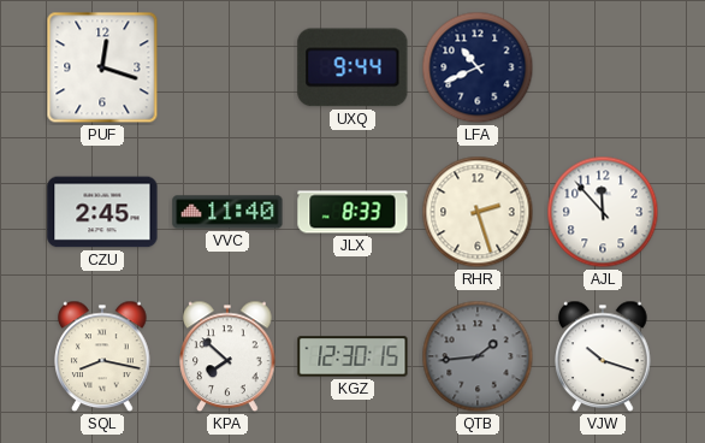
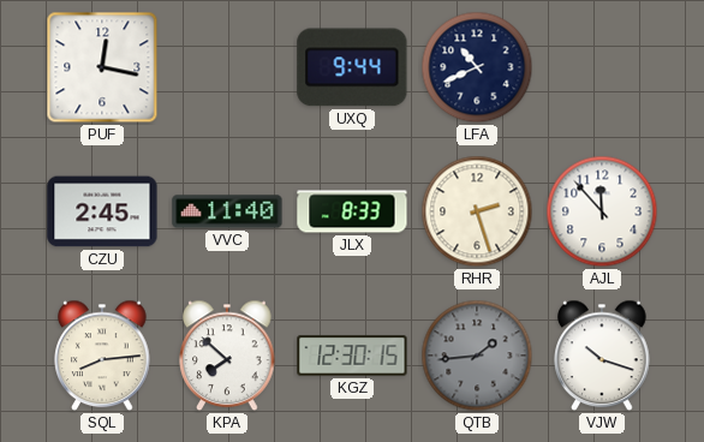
PUF: 12:18 -> 12:17 (102, 67)
SQL: 8:17 -> 8:14 (102, 356)
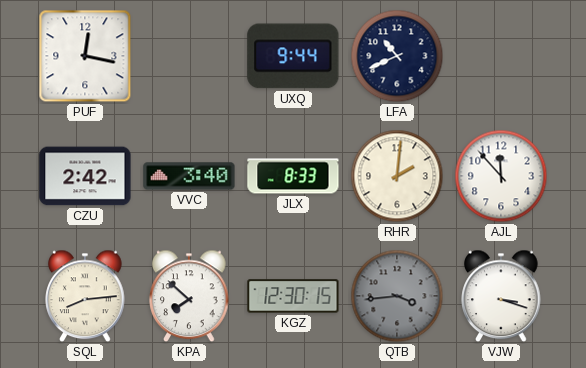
CZU: 2:45 -> 2:42 (85, 176)
VVC: 11:40 -> 3:40 (189, 176)
RHR: 2:27 -> 2:01 (397, 176)
QTB: 1:44 -> 3:44 (397, 296)
VJW: 10:18 -> 3:18 (501, 296)
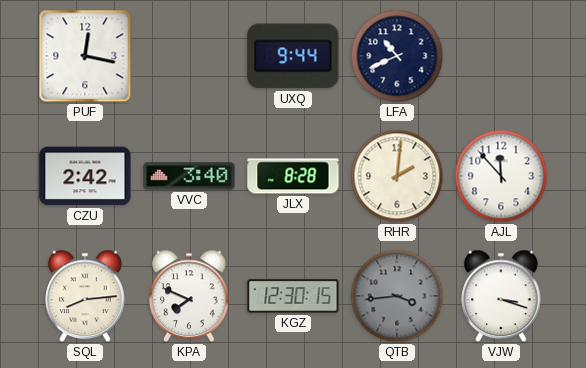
JLX: 8:33 -> 8:28 (293, 176)
KPA: 7:52 -> 7:49 (189, 296)
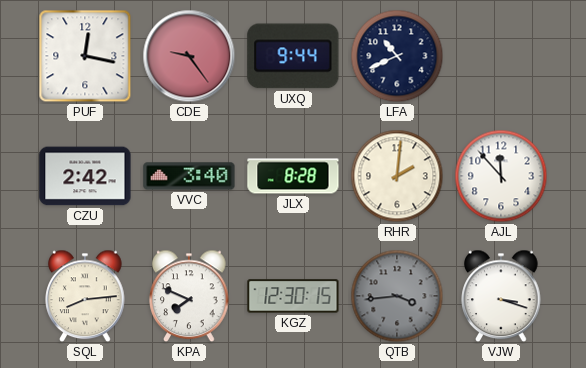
CDE: none -> 9:24 (189, 56)
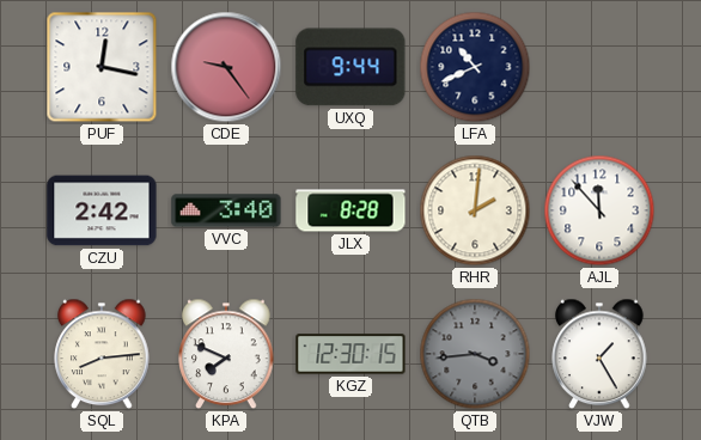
VJW: 3:18 -> 1:25 (599, 354)
